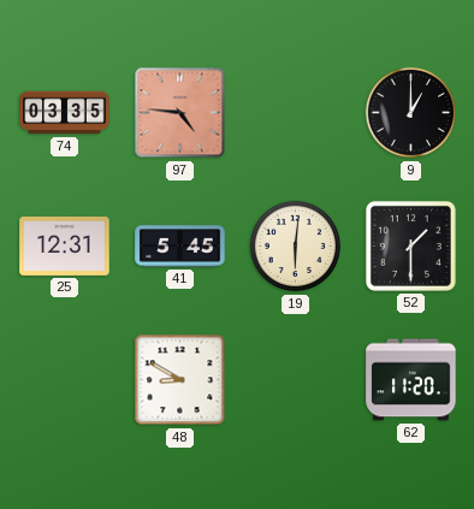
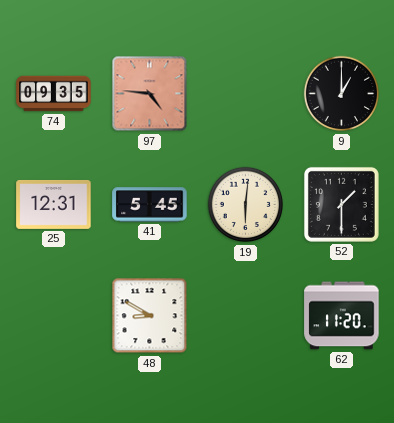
74: 03:35 -> 09:35 (54, 94)
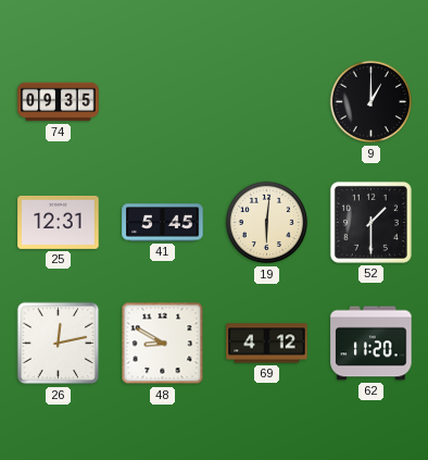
97: 4:46 -> none (150, 94)
26: none -> 12:13 (59, 344)
69: none -> 4:12 (267, 344)
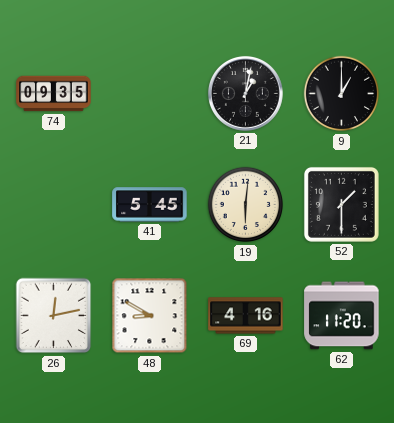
21: none -> 1:02 (245, 93)
25: 12:31 -> none (59, 222)
69: 4:12 -> 4:16 (246, 316)
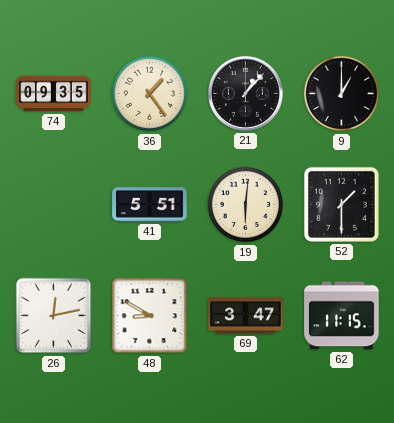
36: none -> 1:24 (150, 94)
21: 1:02 -> 1:07 (245, 93)
41: 5:45 -> 5:51 (150, 205)
69: 4:16 -> 3:47 (246, 316)
62: 11:20 -> 11:15 (342, 316)
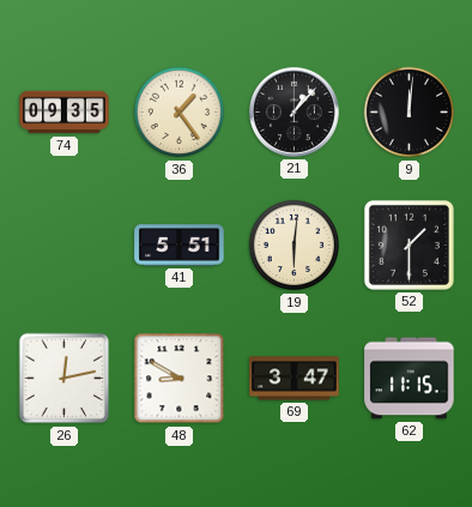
9: 1:00 -> 12:01 (410, 113)
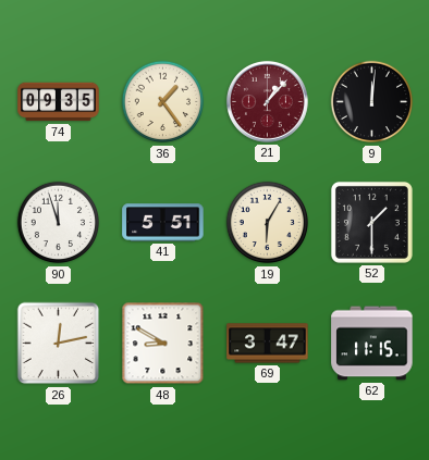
21 dial: black -> burgundy (267, 101)
90: none -> 11:57 (59, 223)
19: 6:01 -> 6:05 (268, 223)
